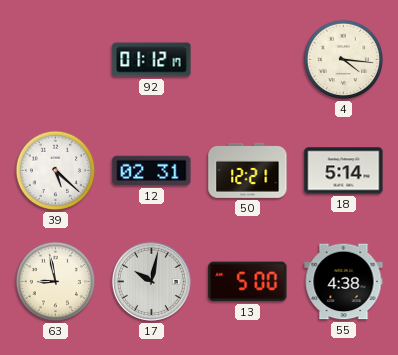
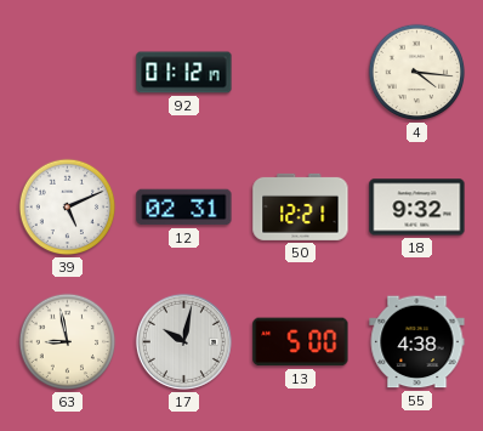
39: 5:22 -> 5:11 (68, 208)
18: 5:14 -> 9:32 (417, 208)
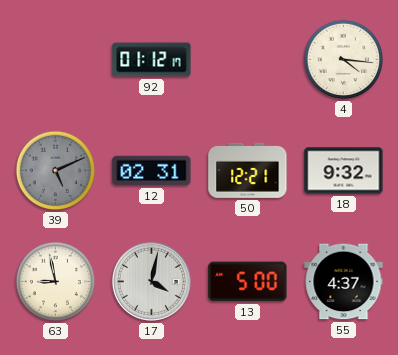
39 dial: white -> grey (56, 171)
17: 10:02 -> 4:02 (151, 281)
55: 4:38 -> 4:37 (344, 282)
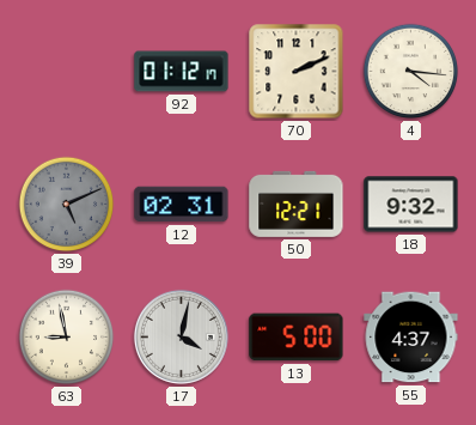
70: none -> 2:11 (297, 72)
